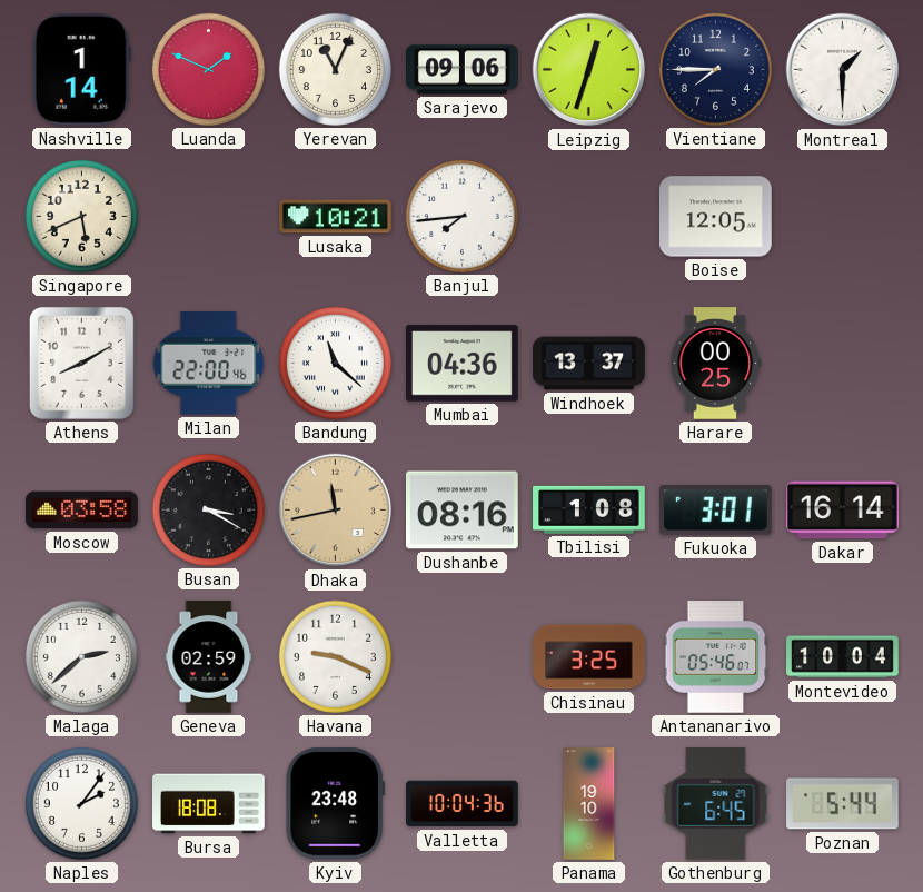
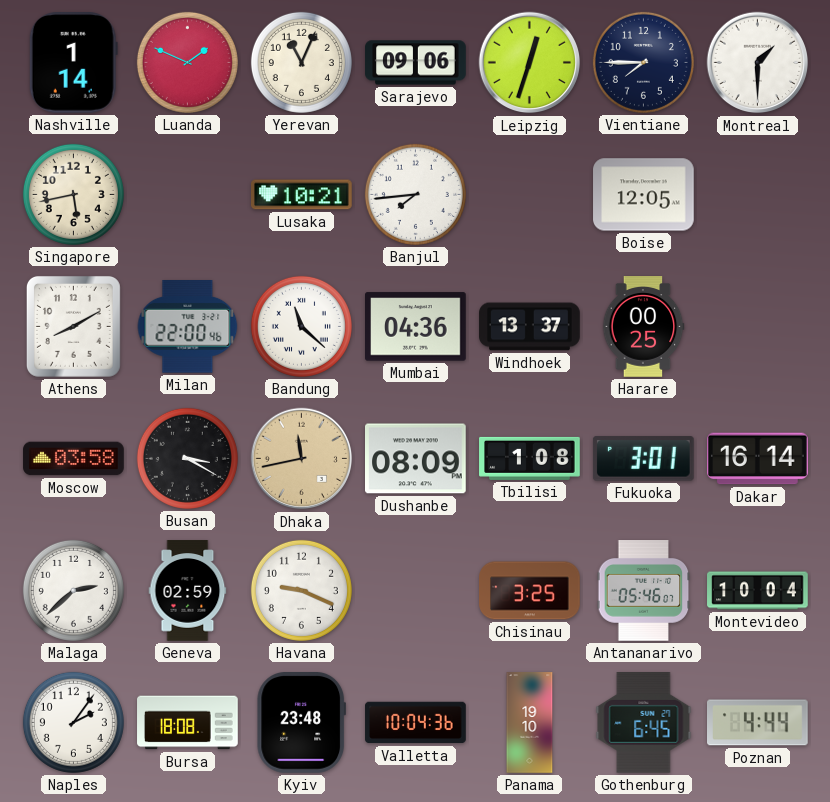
Singapore: 5:41 -> 5:43 (73, 194)
Dushanbe: 08:16 -> 08:09 (416, 459)
Poznan: 5:44 -> 4:44 (758, 723)
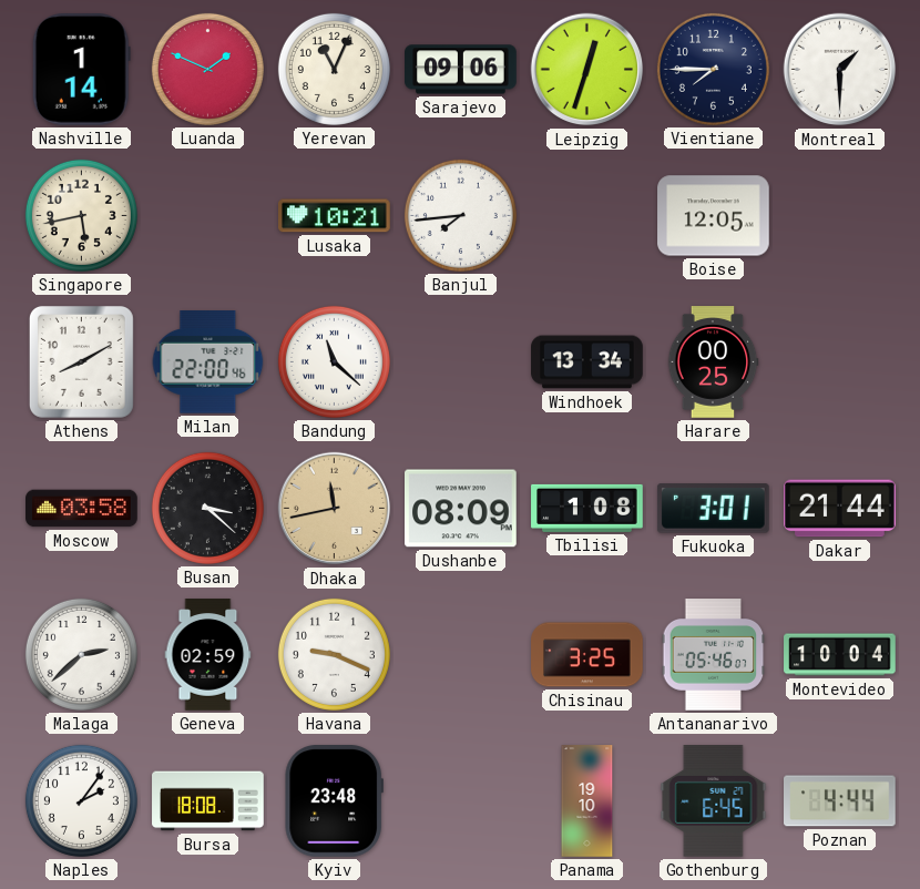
Mumbai: 04:36 -> none (416, 327)
Windhoek: 13:37 -> 13:34 (587, 362)
Busan: 3:20 -> 3:22 (207, 508)
Dakar: 16:14 -> 21:44 (840, 509)
Valletta: 10:04 -> none (416, 723)
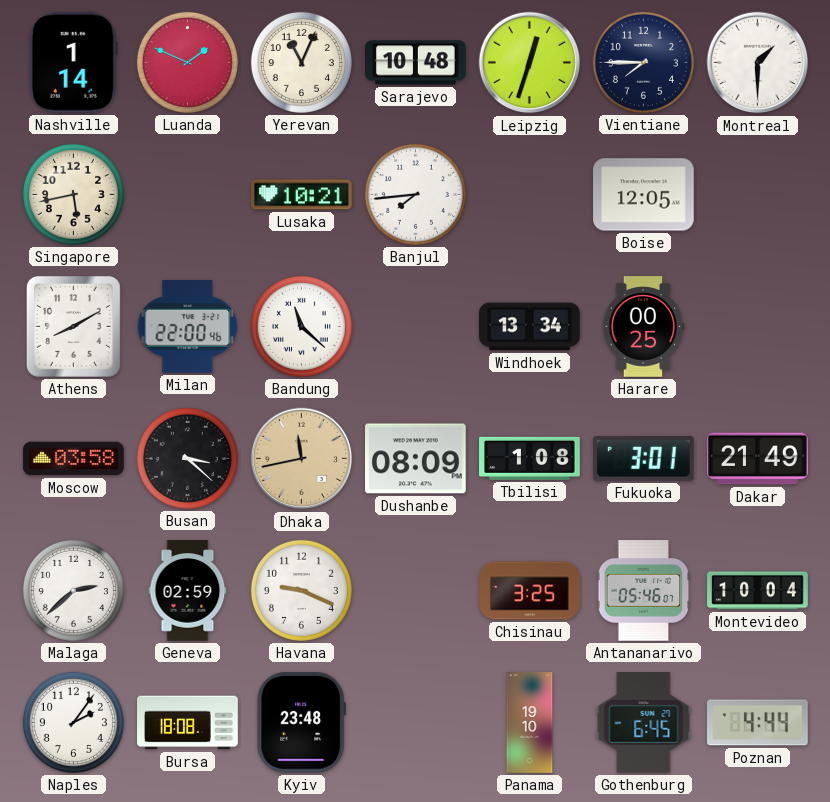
Sarajevo: 09:06 -> 10:48 (416, 63)
Dakar: 21:44 -> 21:49 (758, 459)
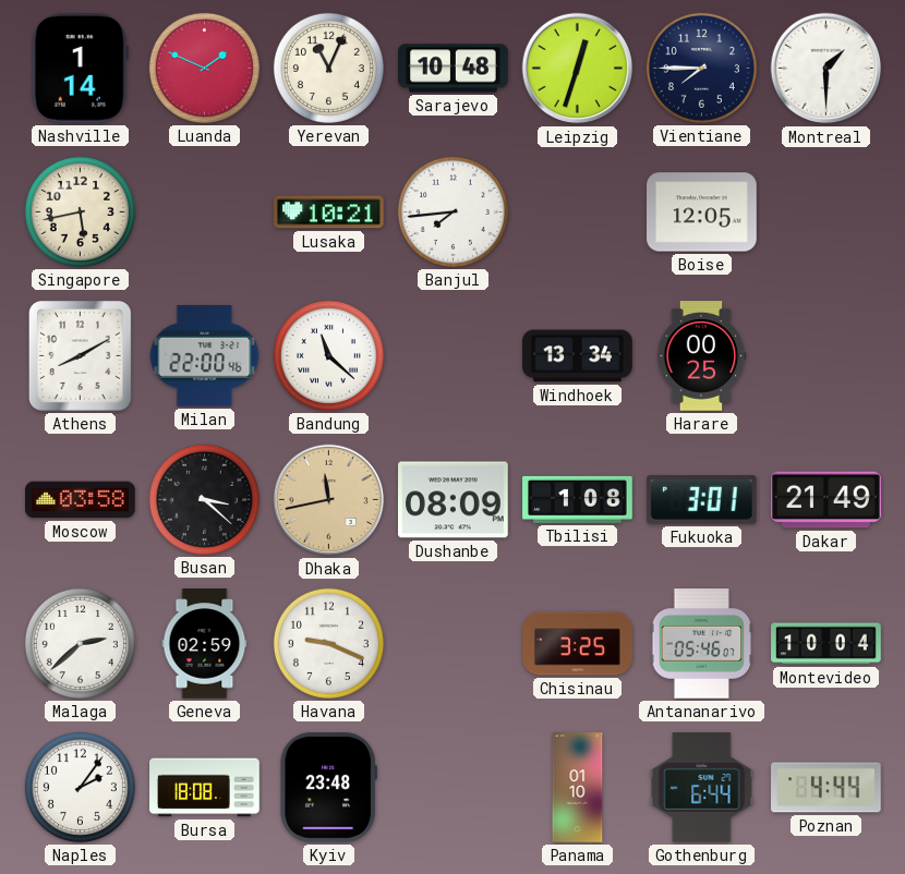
Panama: 19:10 -> 01:10 (578, 788)
Gothenburg: 6:45 -> 6:44 (702, 788)
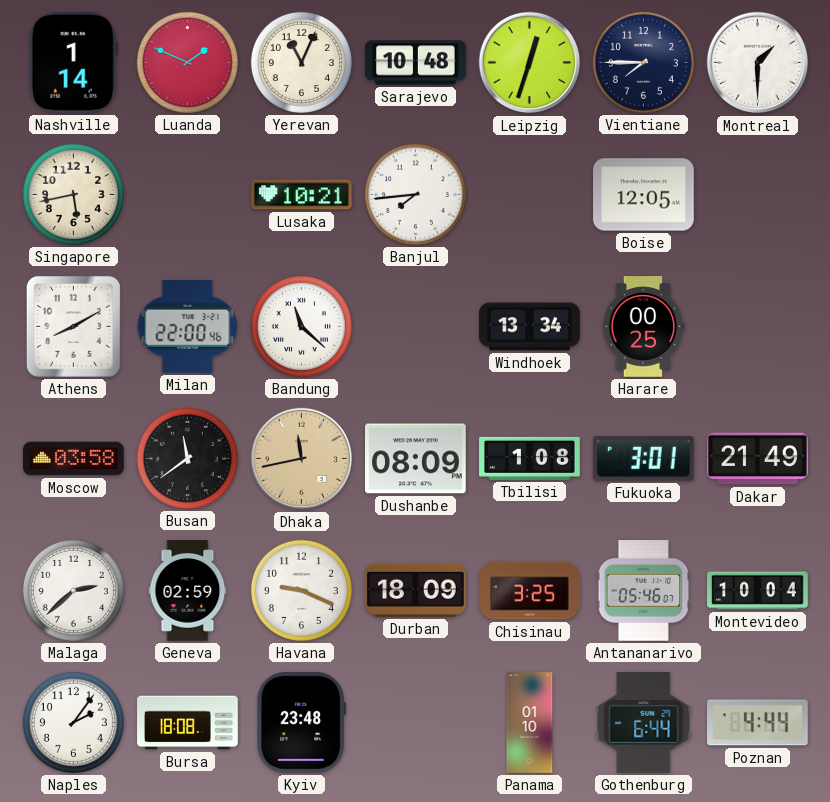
Busan: 3:22 -> 11:39 (187, 458)
Durban: none -> 18:09 (416, 590)
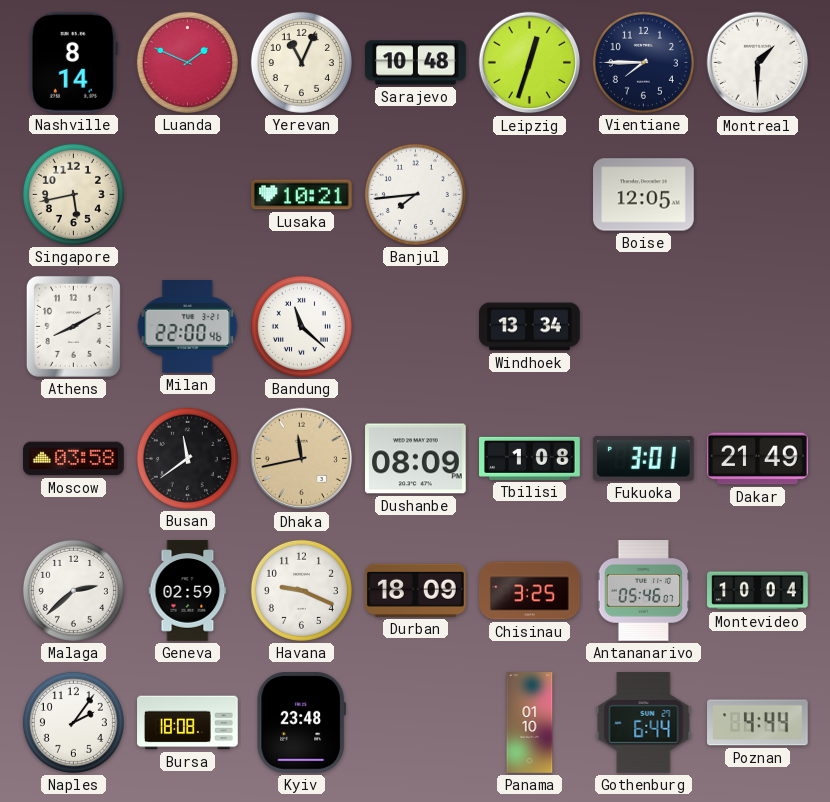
Nashville: 1:14 -> 8:14 (73, 63)
Harare: 00:25 -> none (643, 327)
